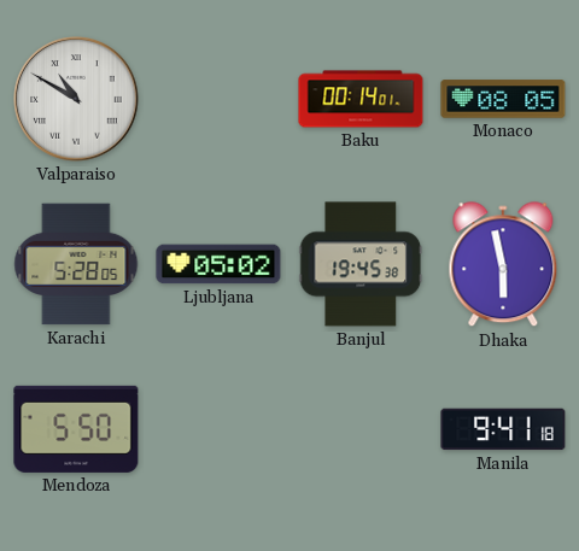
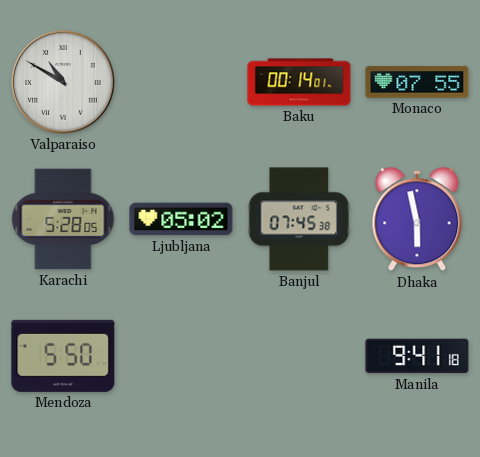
Monaco: 08:05 -> 07:55 (417, 82)
Banjul: 19:45 -> 07:45 (299, 219)
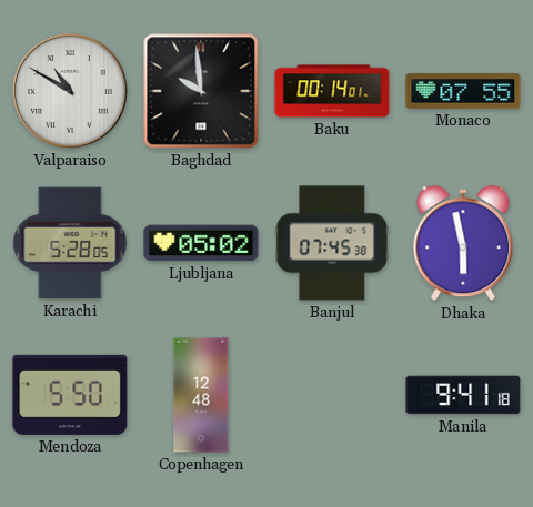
Baghdad: none -> 9:59 (201, 91)
Copenhagen: none -> 12:48 (201, 395)
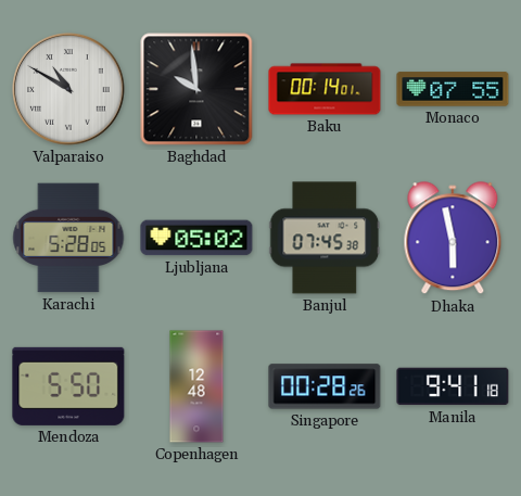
Singapore: none -> 00:28 (325, 386)
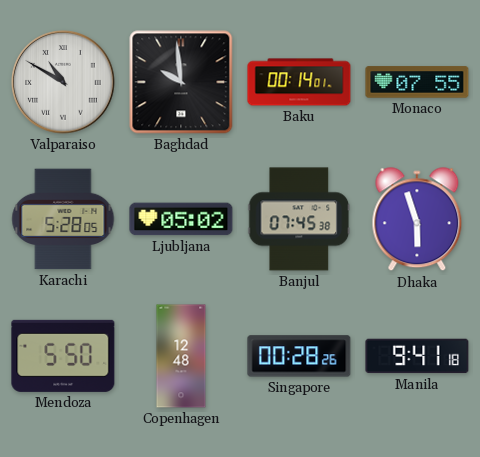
Dhaka: 5:58 -> 5:57 (417, 220)
